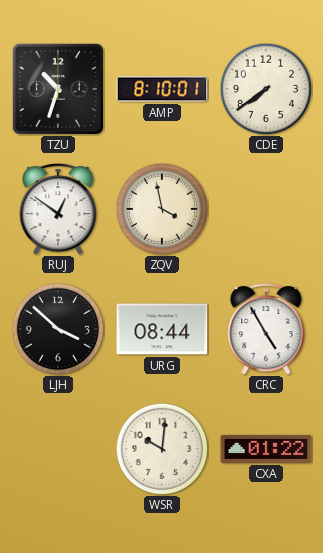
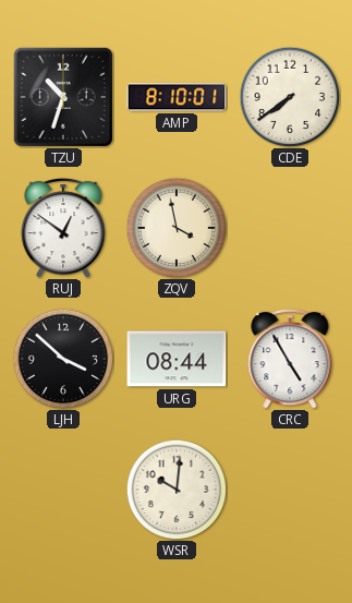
CXA: 01:22 -> none (266, 449)
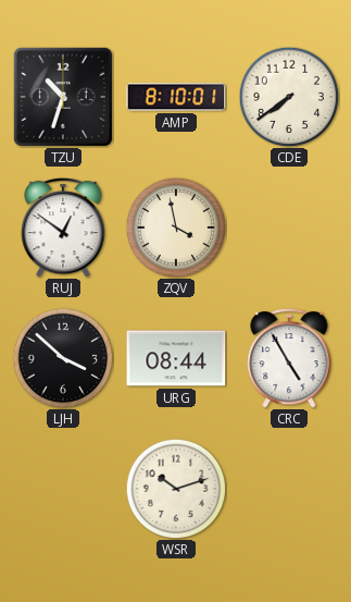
WSR: 10:01 -> 10:12 (176, 489)
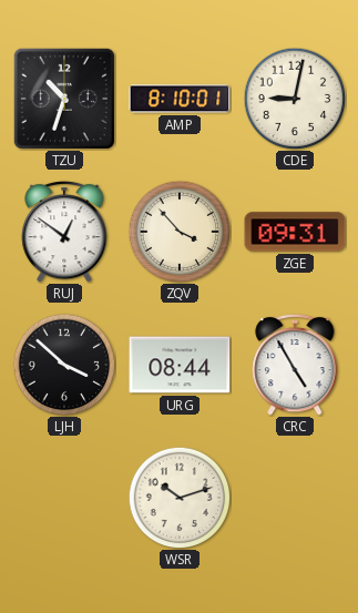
CDE: 7:39 -> 9:02 (295, 99)
ZQV: 3:58 -> 3:53 (180, 232)
ZGE: none -> 09:31 (295, 232)
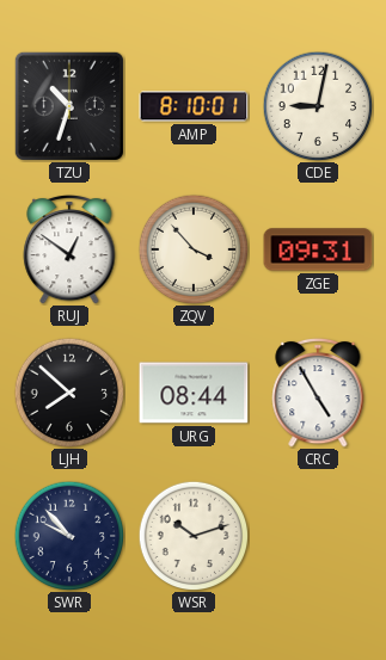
LJH: 3:52 -> 7:52 (69, 393)
SWR: none -> 9:53 (69, 536)
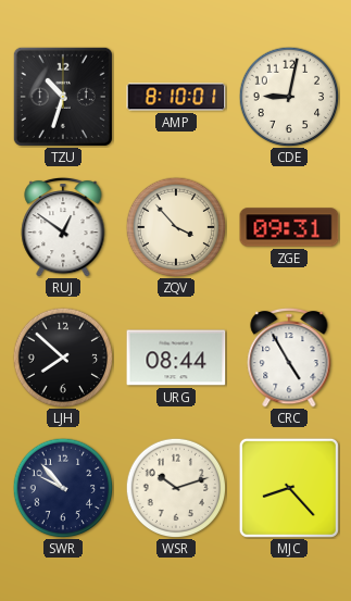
MJC: none -> 8:23 (289, 488)
